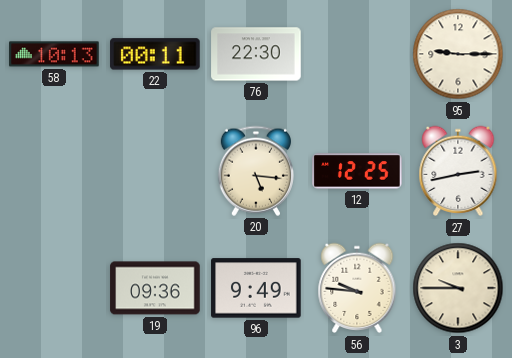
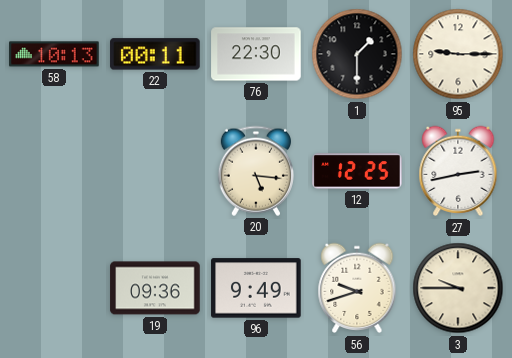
1: none -> 1:30 (357, 54)
56: 9:46 -> 9:42 (357, 288)
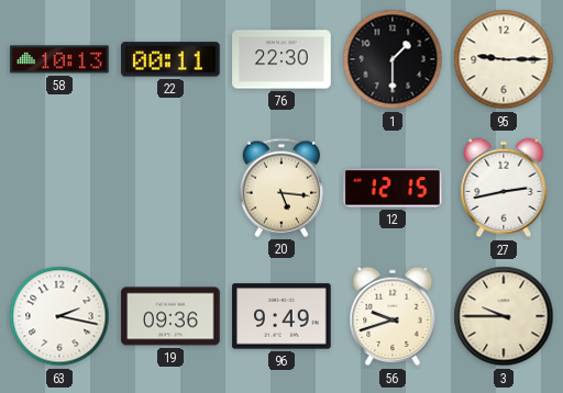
12: 12:25 -> 12:15 (393, 188)
63: none -> 2:17 (59, 316)
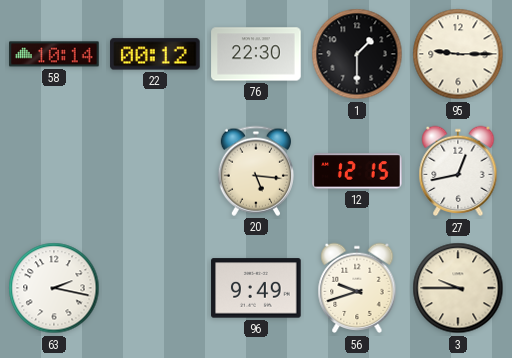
58: 10:13 -> 10:14 (54, 54)
22: 00:11 -> 00:12 (155, 54)
27: 2:43 -> 12:43 (458, 171)
19: 09:36 -> none (170, 316)
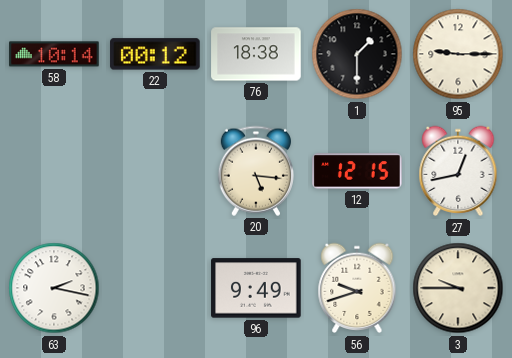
76: 22:30 -> 18:38 (256, 54)
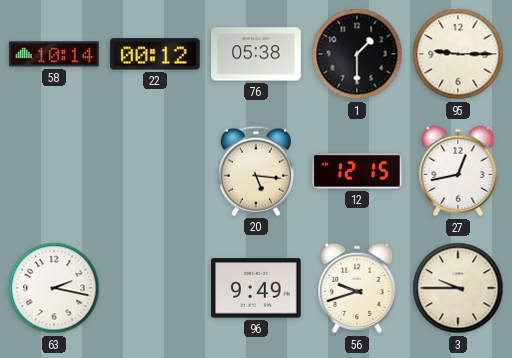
76: 18:38 -> 05:38 (256, 54)
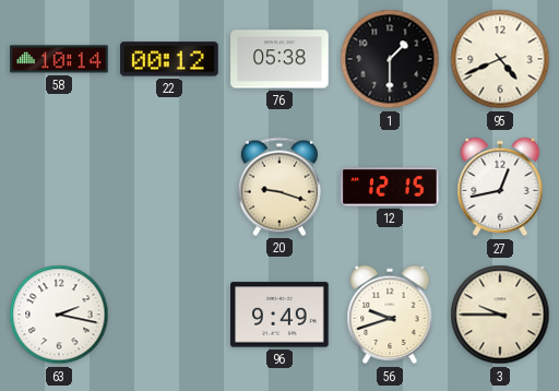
95: 9:15 -> 4:41 (500, 59)
20: 5:16 -> 9:18 (279, 187)
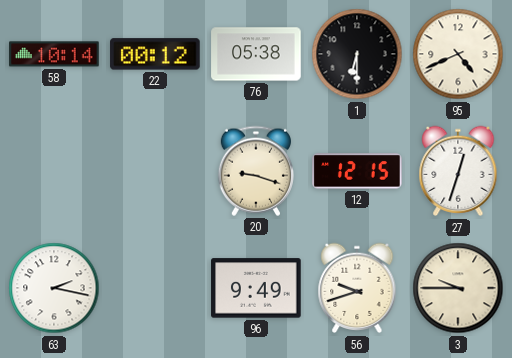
1: 1:30 -> 6:30 (357, 54)
27: 12:43 -> 12:33 (458, 171)
